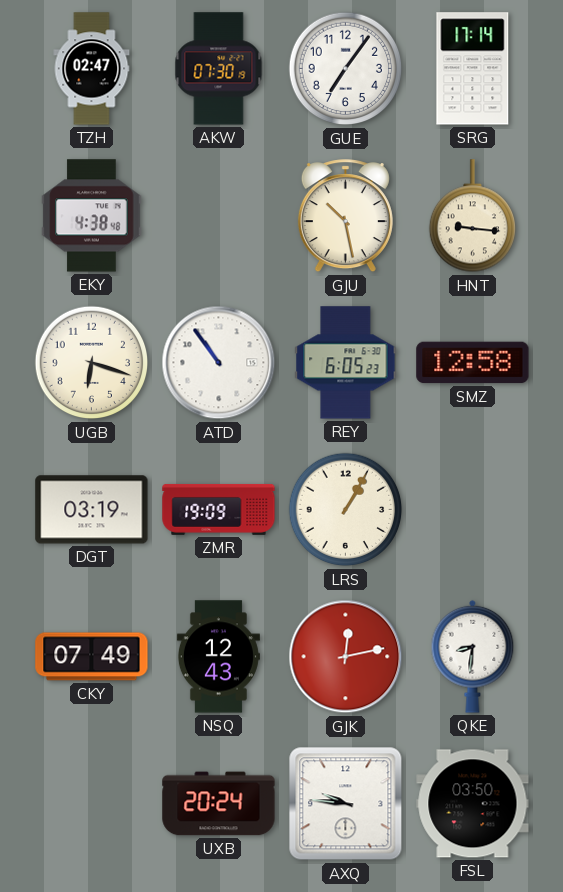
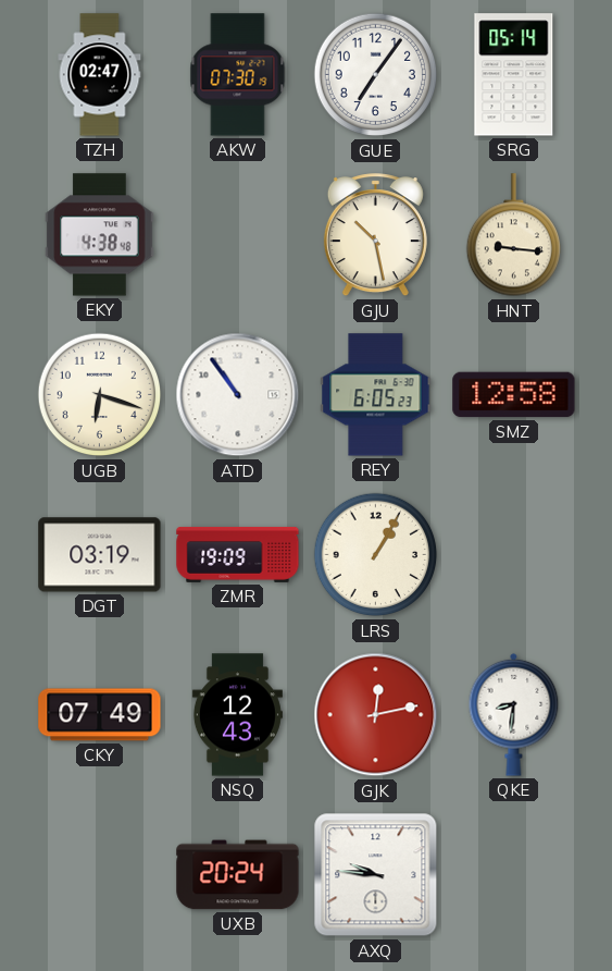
SRG: 17:14 -> 05:14 (514, 75)
FSL: 03:50 -> none (473, 804)
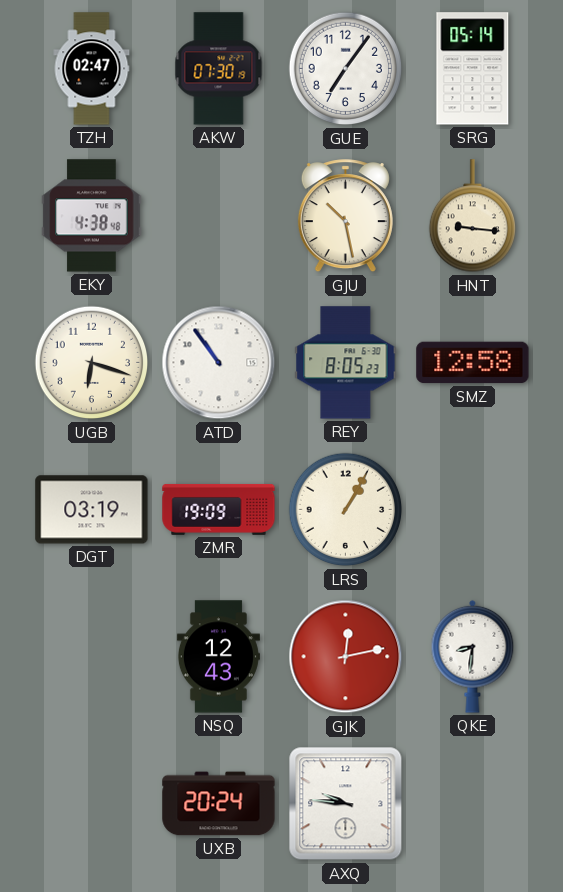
REY: 6:05 -> 8:05 (346, 363)
CKY: 07:49 -> none (100, 715)
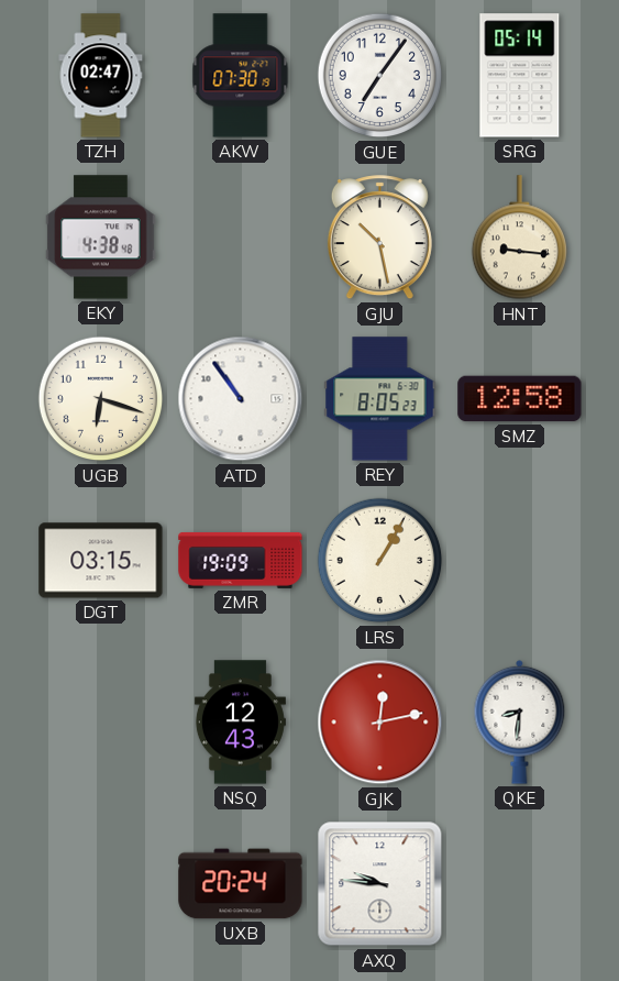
DGT: 03:19 -> 03:15 (101, 561)
